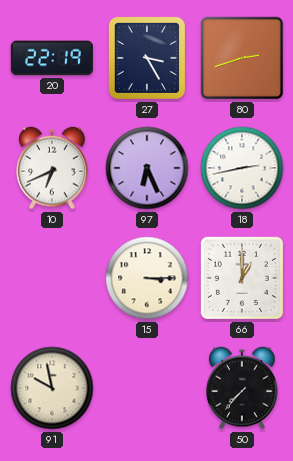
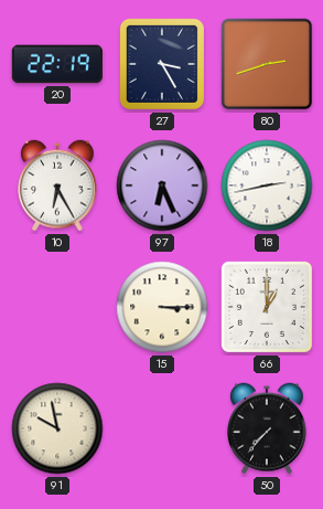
10: 6:41 -> 6:25 (57, 185)
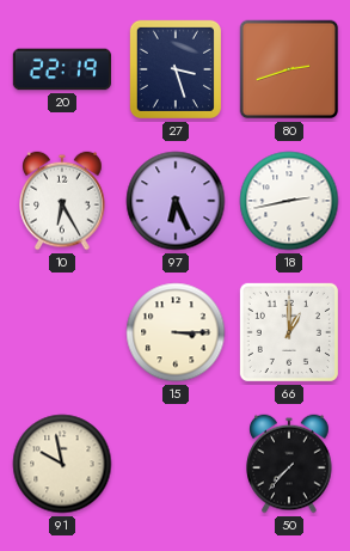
27: 3:25 -> 3:27 (176, 69)
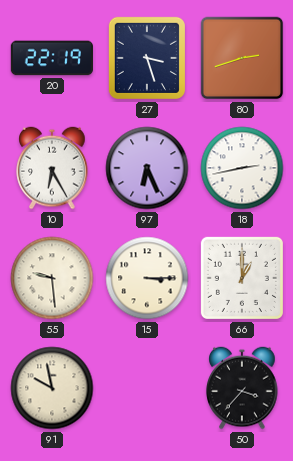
55: none -> 9:29 (52, 278)
50: 7:37 -> 3:37 (242, 388)
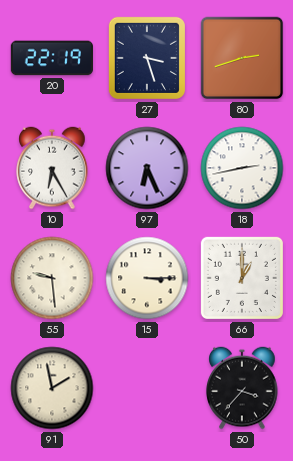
91: 9:58 -> 1:58 (52, 388)
